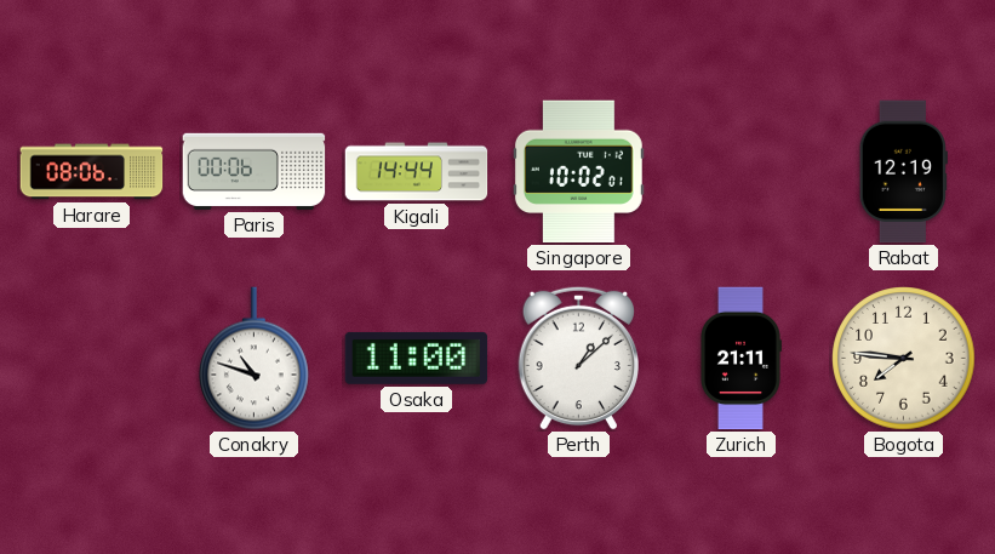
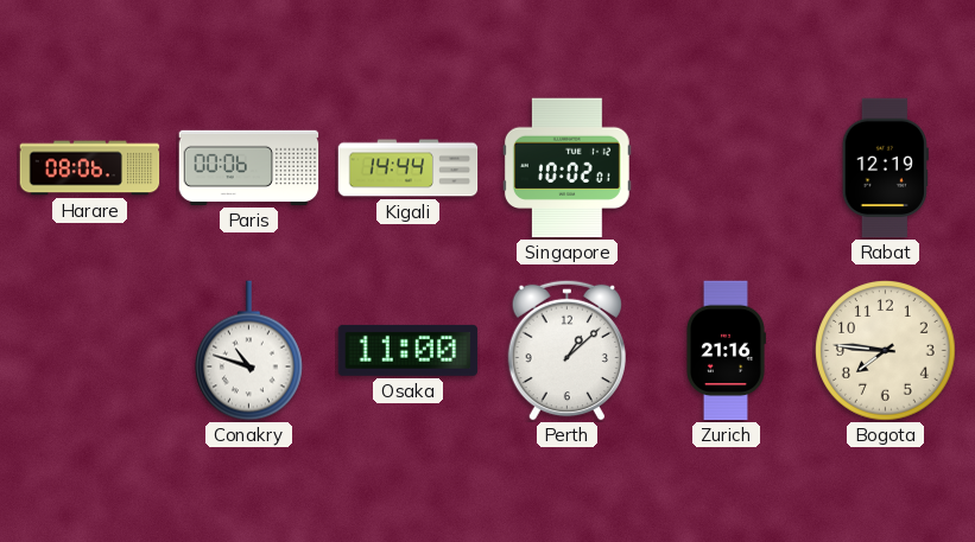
Zurich: 21:11 -> 21:16 (727, 351)
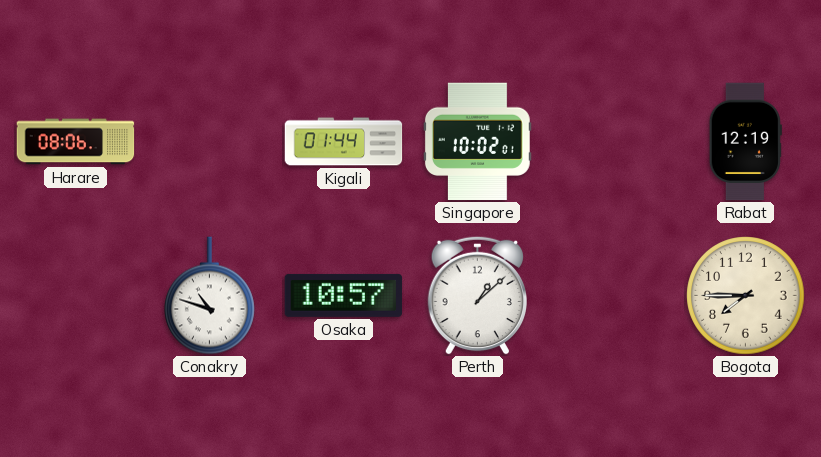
Paris: 00:06 -> none (249, 167)
Kigali: 14:44 -> 01:44 (344, 142)
Osaka: 11:00 -> 10:57 (344, 295)
Zurich: 21:16 -> none (727, 351)
Bogota: 7:46 -> 7:45 (746, 296)
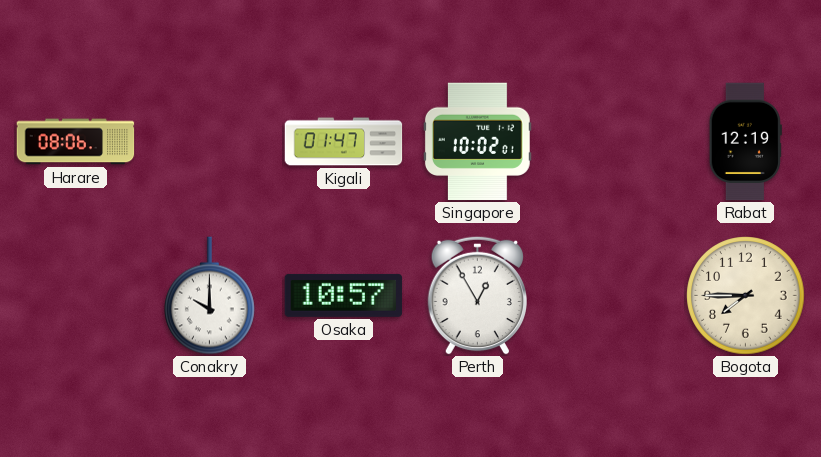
Kigali: 01:44 -> 01:47 (344, 142)
Conakry: 10:48 -> 10:00 (210, 296)
Perth: 1:08 -> 12:55 (477, 295)
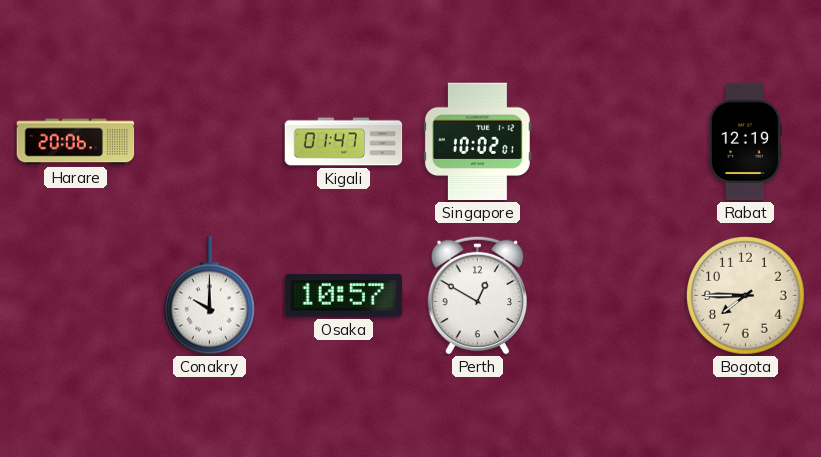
Harare: 08:06 -> 20:06 (76, 142)
Perth: 12:55 -> 12:50 (477, 295)
